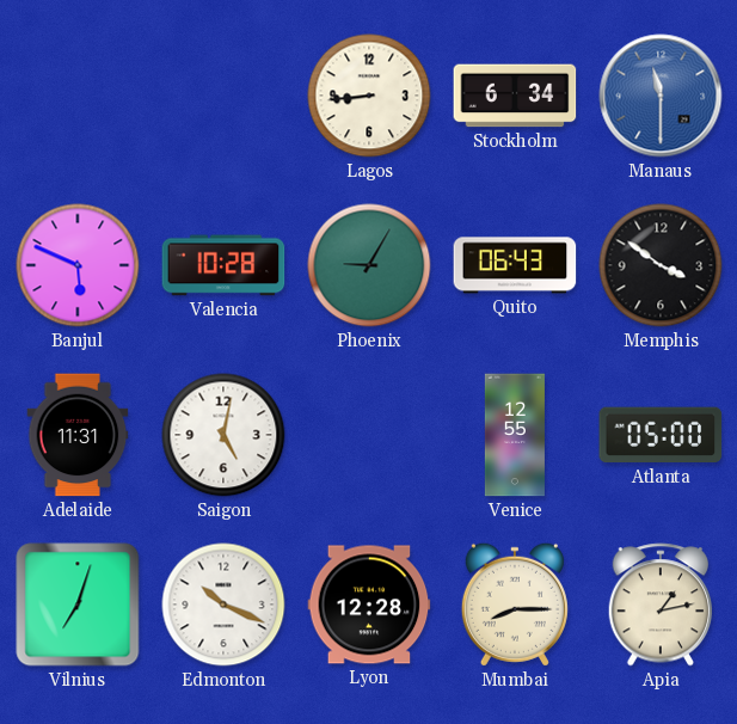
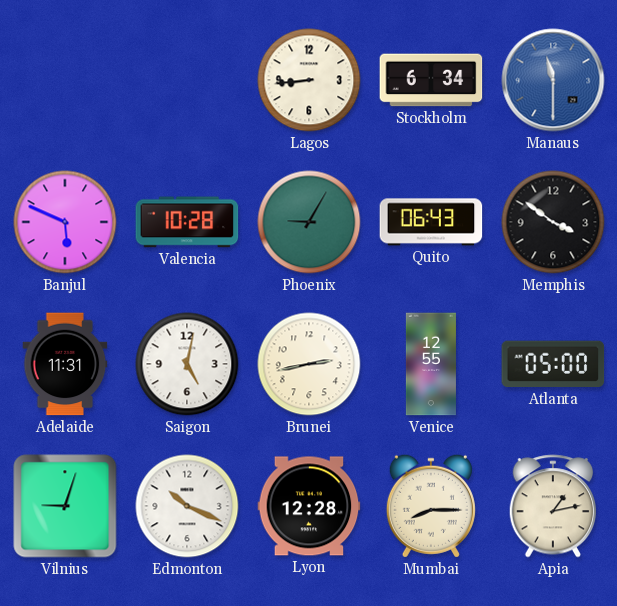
Brunei: none -> 2:43 (309, 364)
Vilnius: 7:03 -> 9:03 (65, 506)
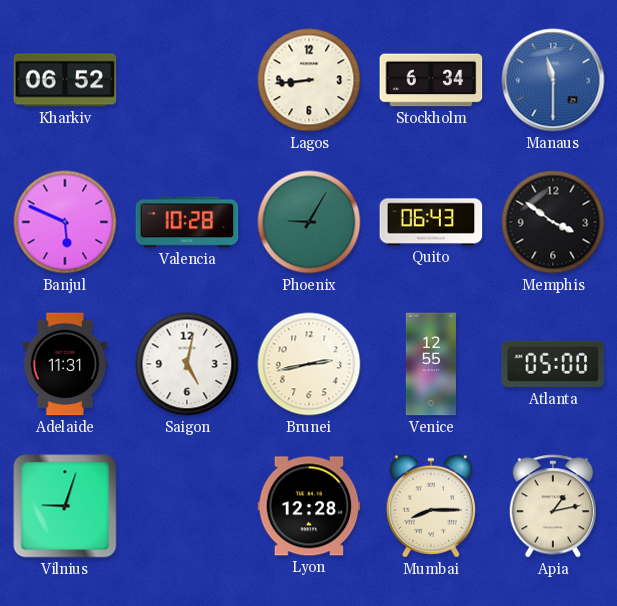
Kharkiv: none -> 06:52 (65, 80)
Edmonton: 10:19 -> none (187, 506)
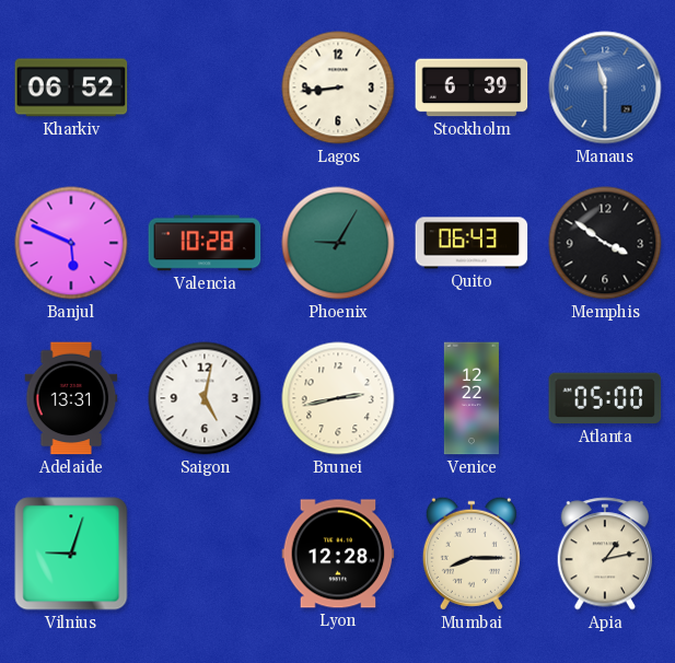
Stockholm: 6:34 -> 6:39 (472, 88)
Adelaide: 11:31 -> 13:31 (71, 398)
Venice: 12:55 -> 12:22 (472, 398)
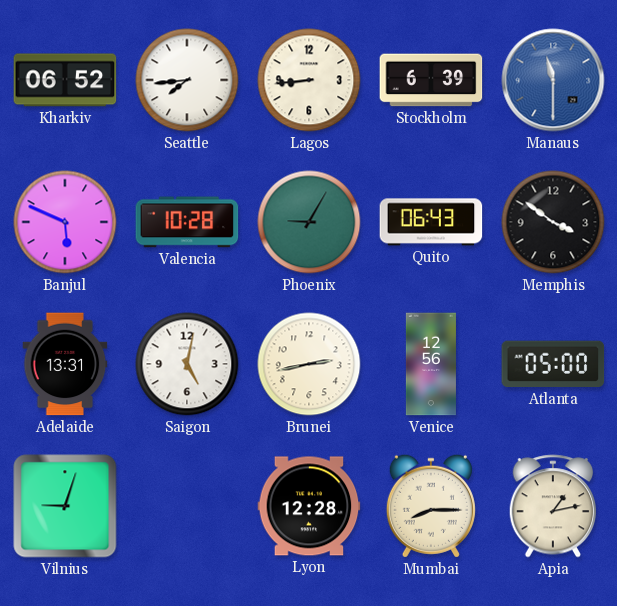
Seattle: none -> 7:44 (187, 80)
Venice: 12:22 -> 12:56 (431, 364)
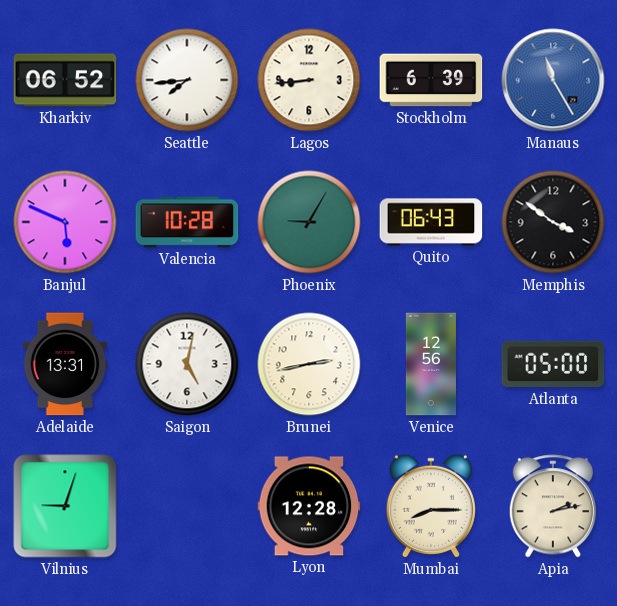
Manaus: 11:30 -> 11:25 (553, 80)
Apia: 1:13 -> 2:13 (553, 506)
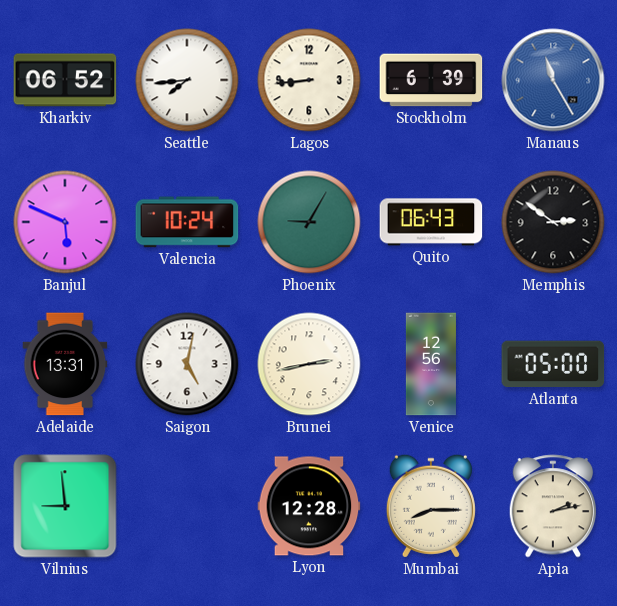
Valencia: 10:28 -> 10:24 (187, 222)
Memphis: 3:51 -> 2:51 (553, 222)
Vilnius: 9:03 -> 8:59 (65, 506)
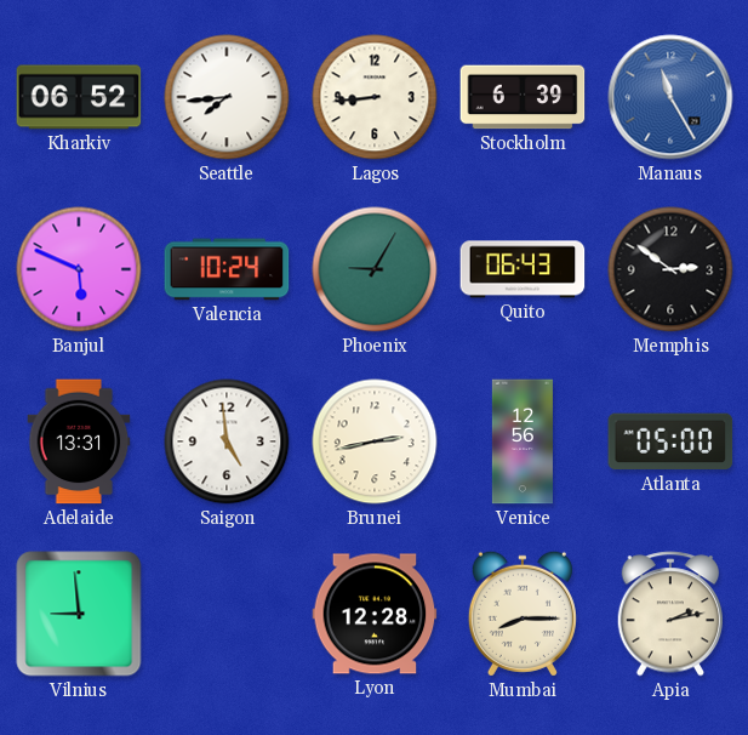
Saigon: 5:02 -> 4:59 (227, 441)
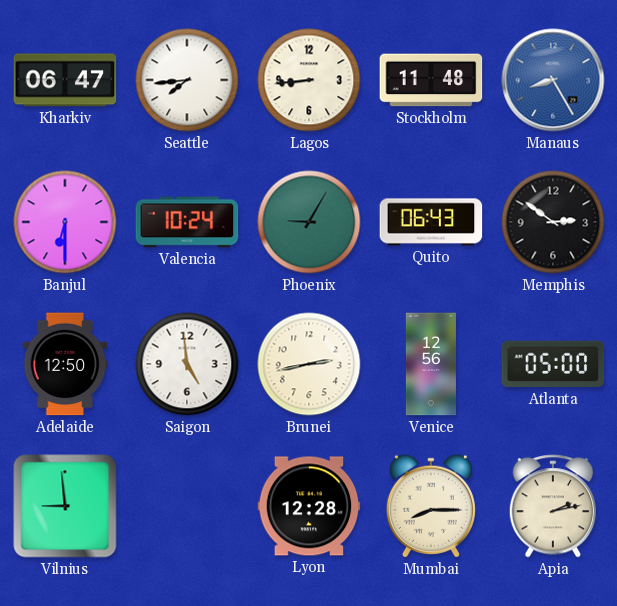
Kharkiv: 06:52 -> 06:47 (65, 80)
Stockholm: 6:39 -> 11:48 (431, 80)
Manaus: 11:25 -> 8:25 (553, 80)
Banjul: 5:49 -> 6:30 (65, 222)
Adelaide: 13:31 -> 12:50 (65, 364)
